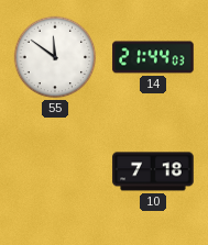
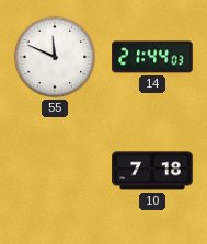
55: 11:51 -> 11:49 (55, 57)
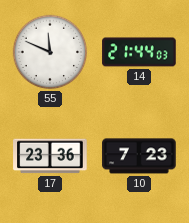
17: none -> 23:36 (50, 156)
10: 7:18 -> 7:23 (139, 156)
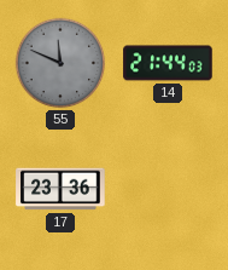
55 dial: white -> grey (60, 63)
10: 7:23 -> none (139, 156)
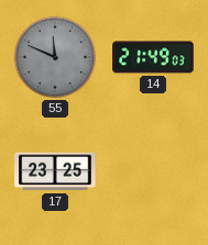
14: 21:44 -> 21:49 (153, 57)
17: 23:36 -> 23:25 (55, 171)
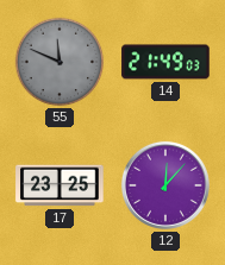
12: none -> 12:07 (165, 185)
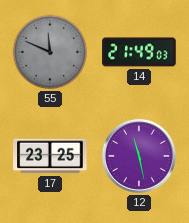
12: 12:07 -> 11:28 (139, 156)
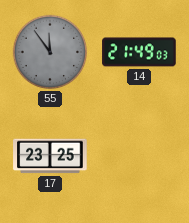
55: 11:49 -> 11:54 (50, 52)
12: 11:28 -> none (139, 156)
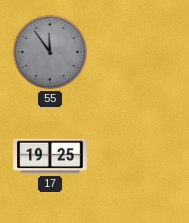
14: 21:49 -> none (139, 52)
17: 23:25 -> 19:25 (50, 156)
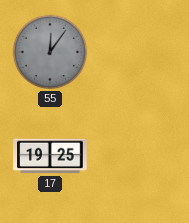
55: 11:54 -> 12:06 (50, 52)
